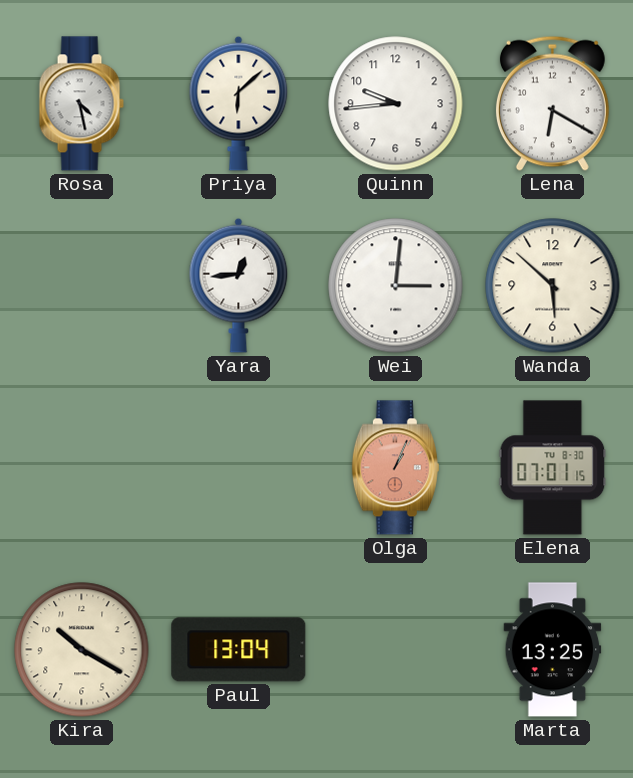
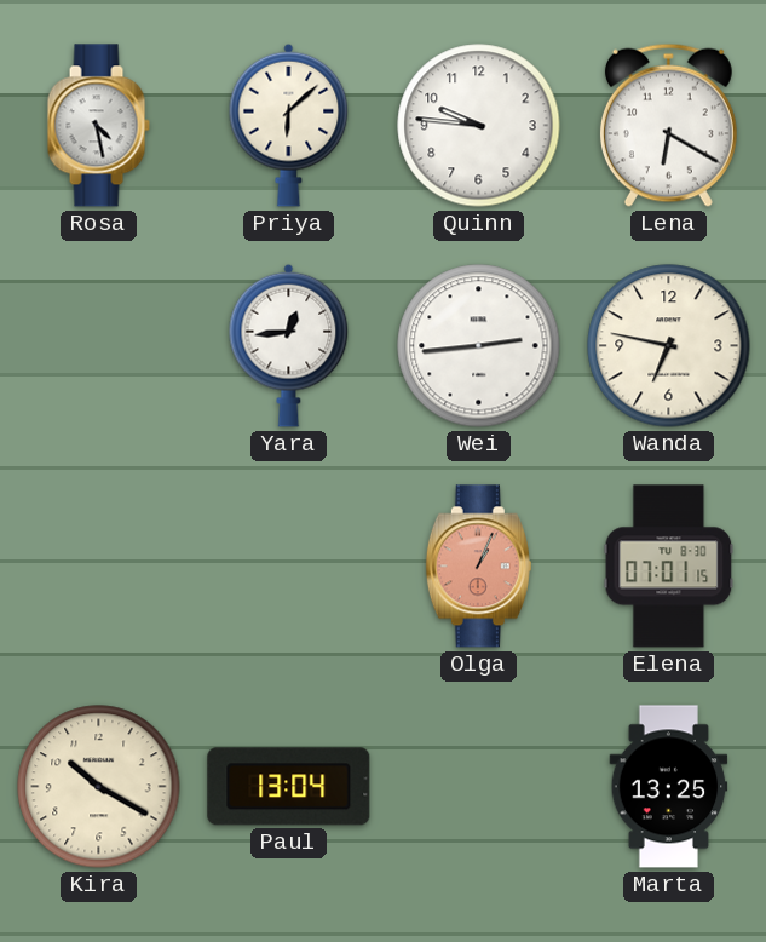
Quinn: 9:44 -> 9:46 (479, 126)
Wei: 3:01 -> 2:44 (479, 346)
Wanda: 5:52 -> 6:47 (669, 346)
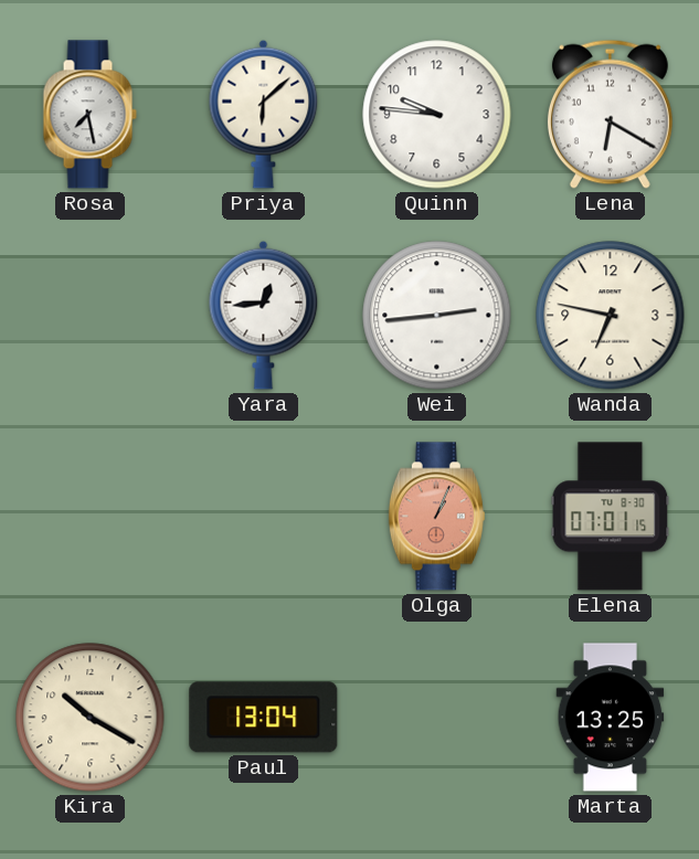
Rosa: 4:28 -> 7:28 (89, 115)
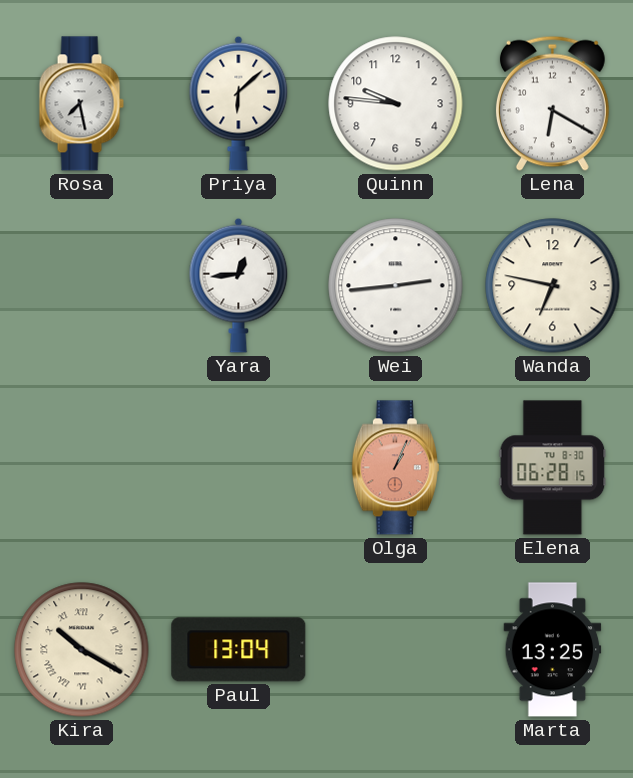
Elena: 07:01 -> 06:28 (553, 468)
Kira numerals: Arabic -> Roman (82, 650)
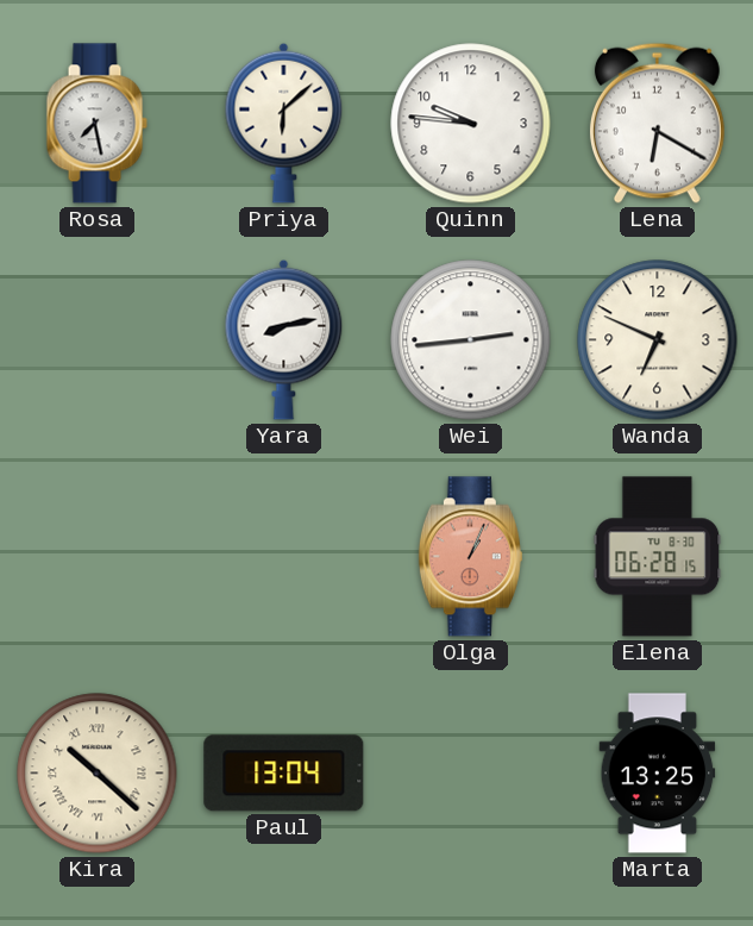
Yara: 12:44 -> 8:13 (284, 339)
Wanda: 6:47 -> 6:49 (658, 340)
Kira: 10:20 -> 10:22 (98, 774)
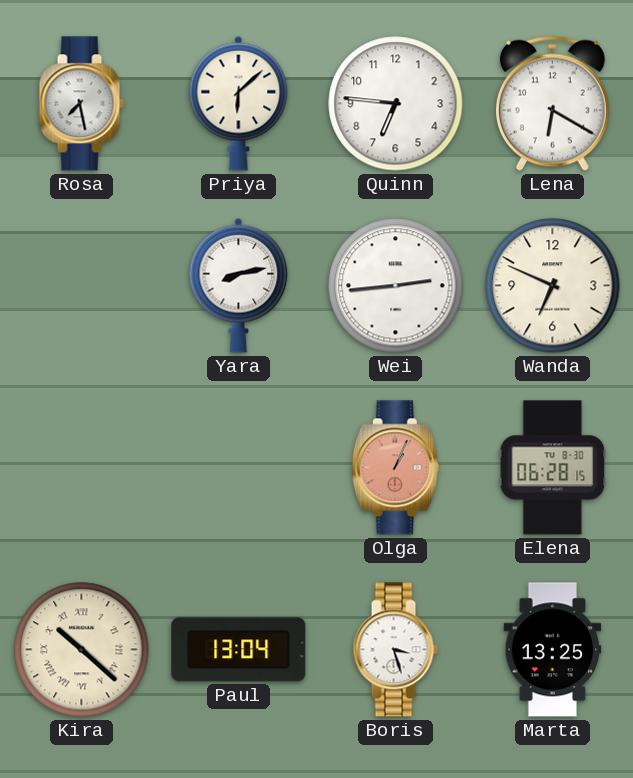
Quinn: 9:46 -> 6:46 (396, 104)
Boris: none -> 3:27 (395, 650)
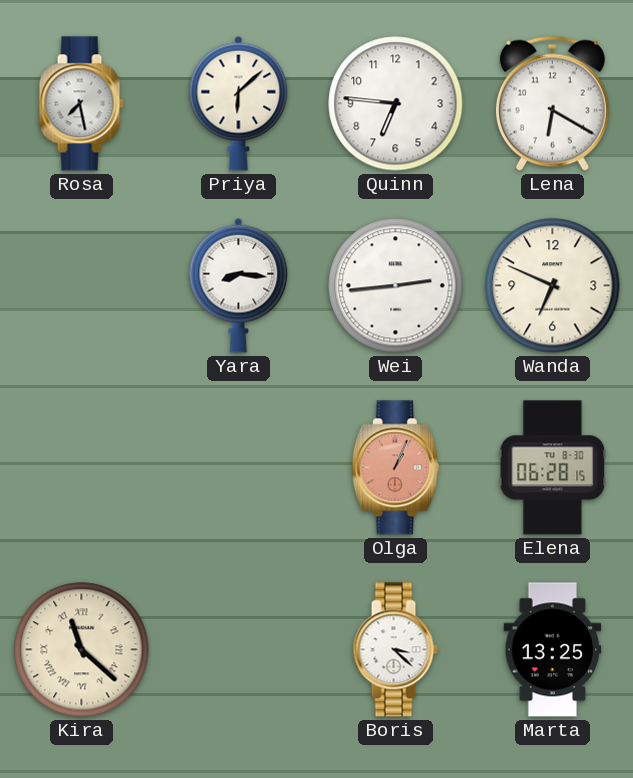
Yara: 8:13 -> 8:16 (239, 285)
Kira: 10:22 -> 11:22 (82, 650)
Paul: 13:04 -> none (239, 650)
Boris: 3:27 -> 3:22 (395, 650)
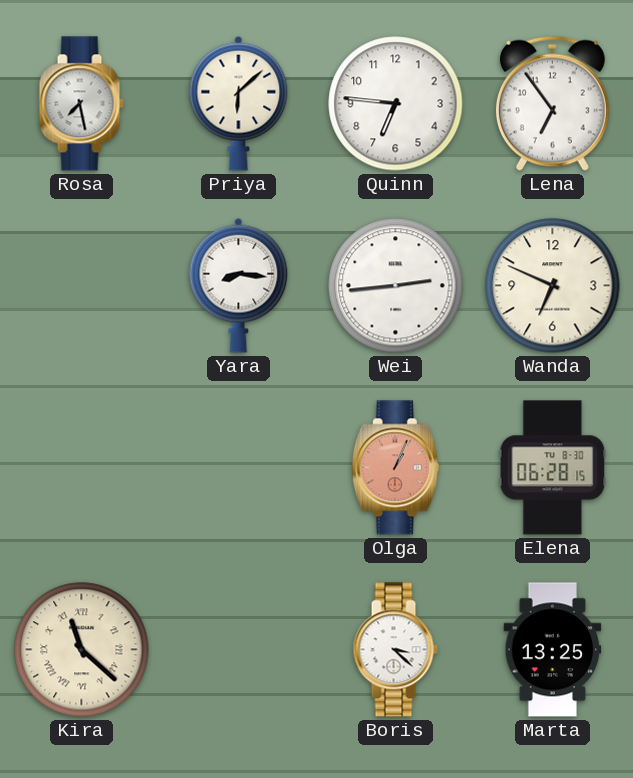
Lena: 6:20 -> 6:54 (552, 103)
